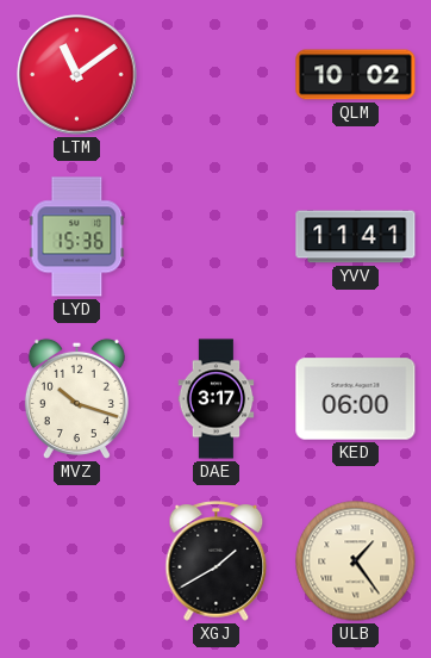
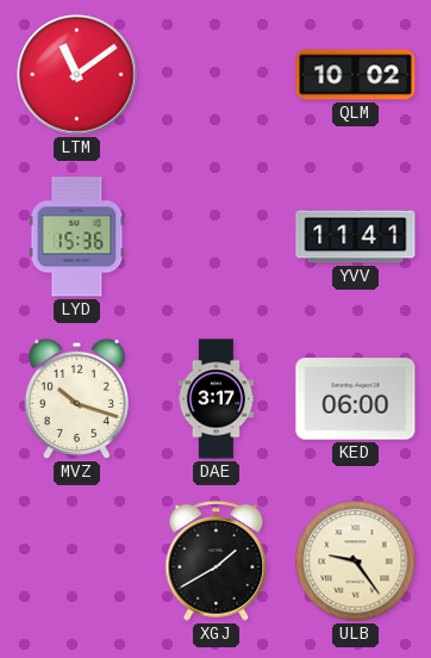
ULB: 1:24 -> 9:24 (356, 561)
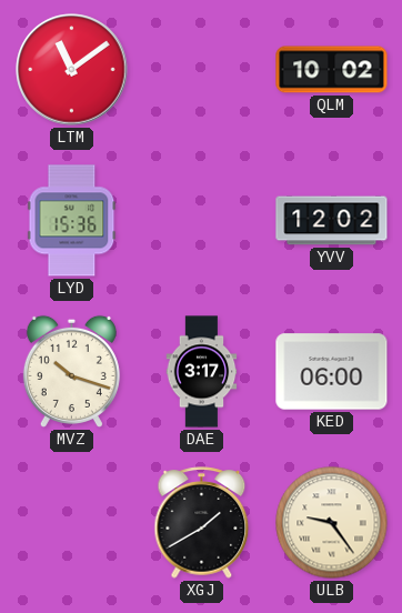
YVV: 11:41 -> 12:02 (332, 221)
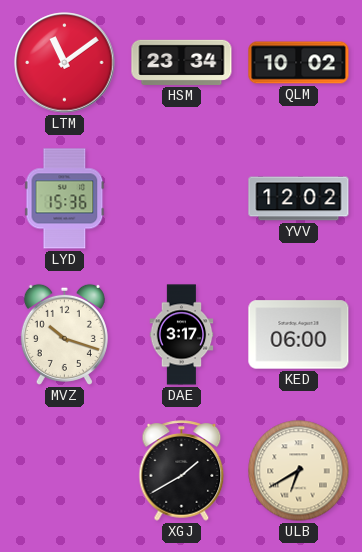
HSM: none -> 23:34 (182, 62)
ULB: 9:24 -> 6:40 (299, 471)
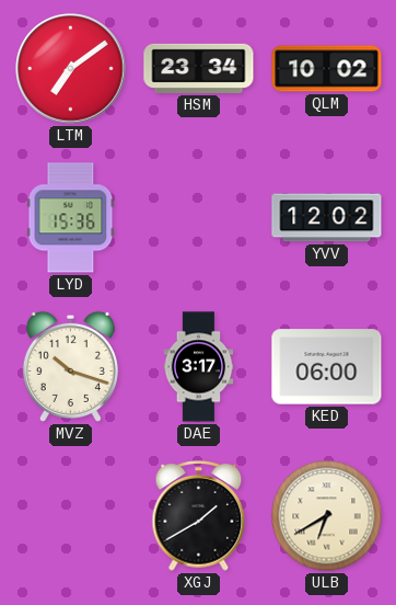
LTM: 11:09 -> 7:09 (71, 69)
